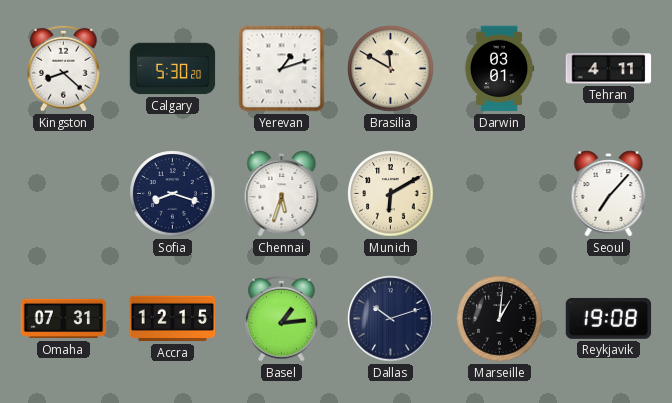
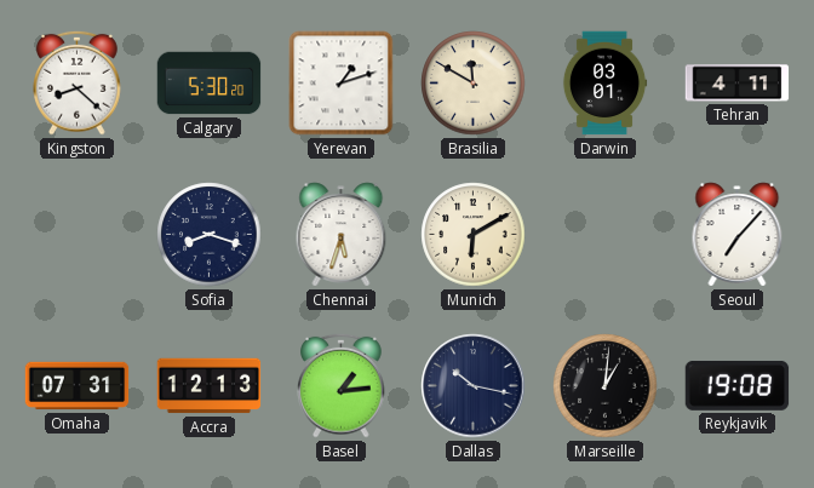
Accra: 12:15 -> 12:13 (210, 386)
Dallas: 10:12 -> 10:17 (474, 386)
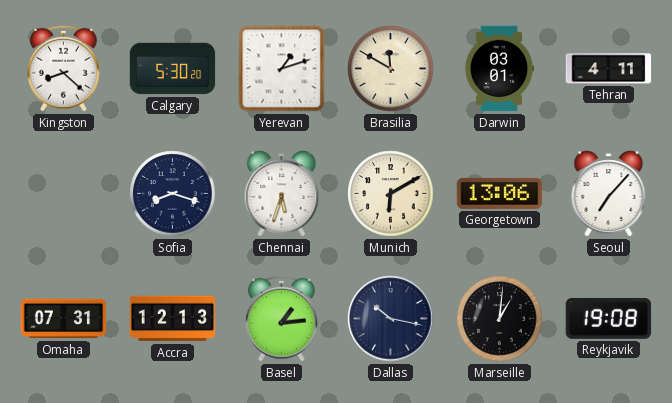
Georgetown: none -> 13:06 (500, 193)
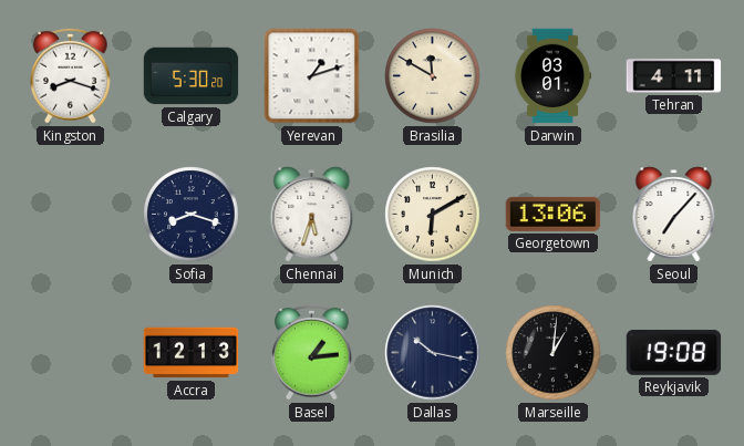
Kingston: 8:22 -> 8:18 (71, 75)
Omaha: 07:31 -> none (64, 319)
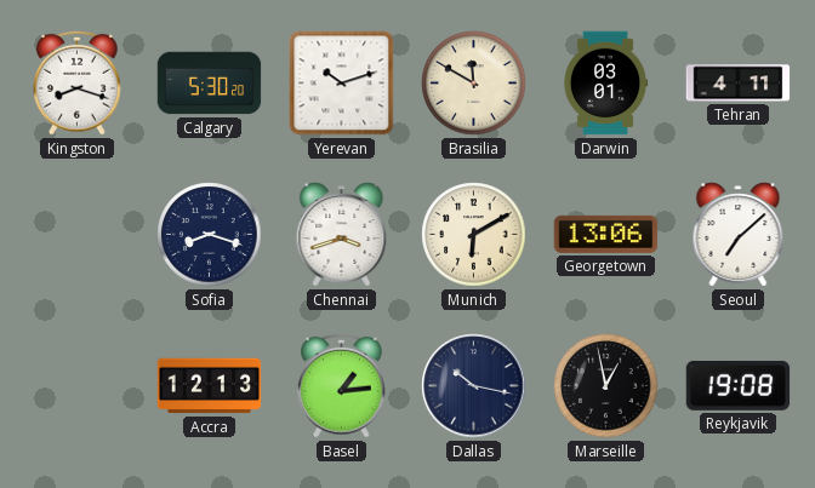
Yerevan: 1:12 -> 10:12 (342, 84)
Chennai: 5:33 -> 3:42 (342, 235)
Seoul: 7:07 -> 7:08 (739, 235)
Marseille: 1:01 -> 12:58 (606, 386)
